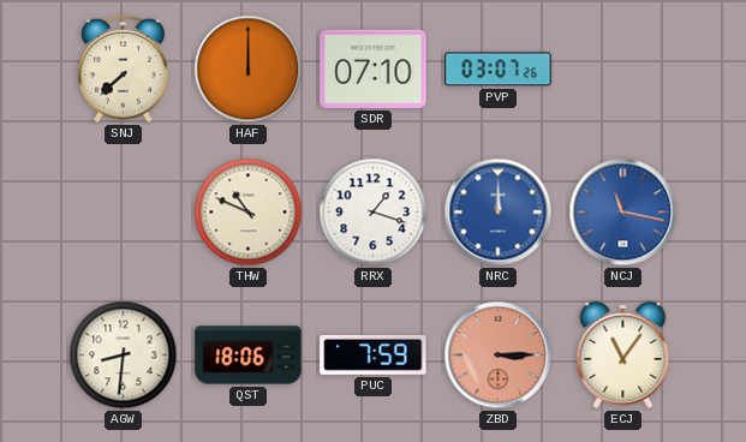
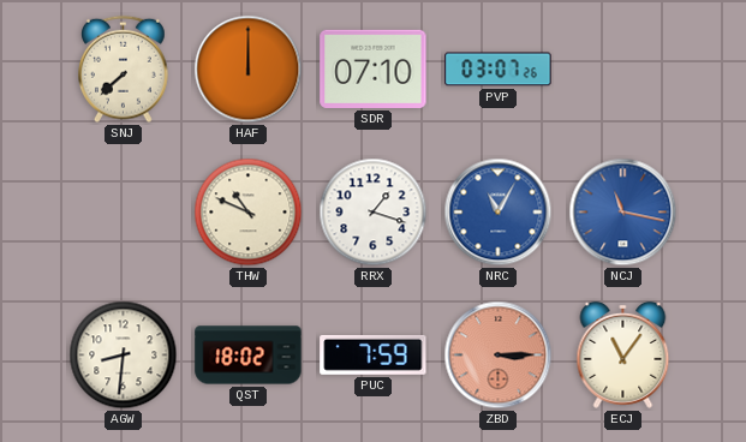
NRC: 12:00 -> 11:05 (499, 213)
QST: 18:06 -> 18:02 (249, 356)
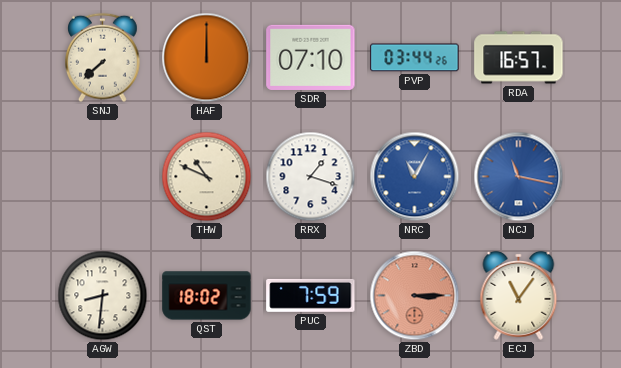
PVP: 03:07 -> 03:44 (415, 58)
RDA: none -> 16:57 (519, 58)
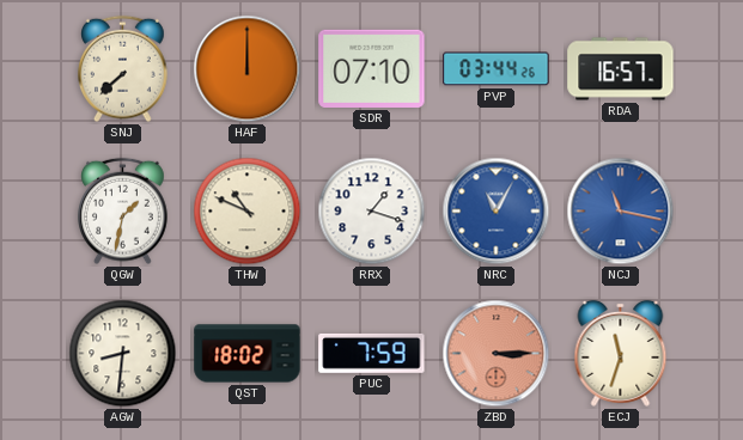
QGW: none -> 1:32 (123, 212)
ECJ: 11:06 -> 11:33 (621, 353)
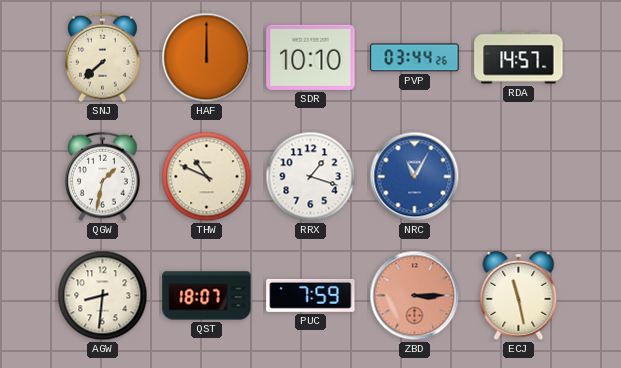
SDR: 07:10 -> 10:10 (311, 57)
RDA: 16:57 -> 14:57 (519, 58)
NCJ: 11:17 -> none (621, 212)
QST: 18:02 -> 18:07 (207, 296)
ECJ: 11:33 -> 11:28 (519, 295)
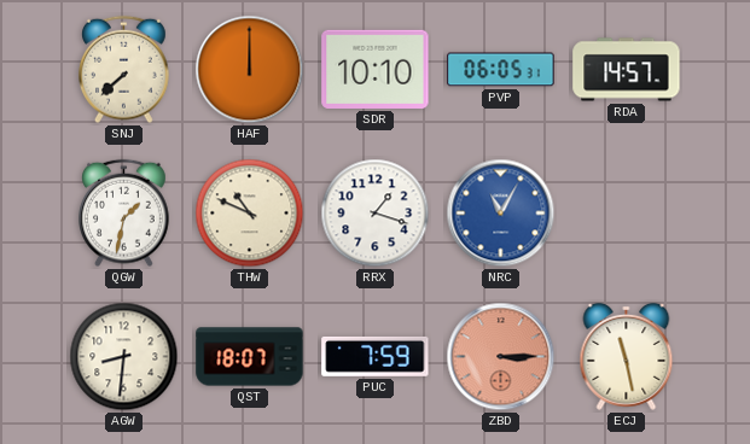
PVP: 03:44 -> 06:05 (501, 70)
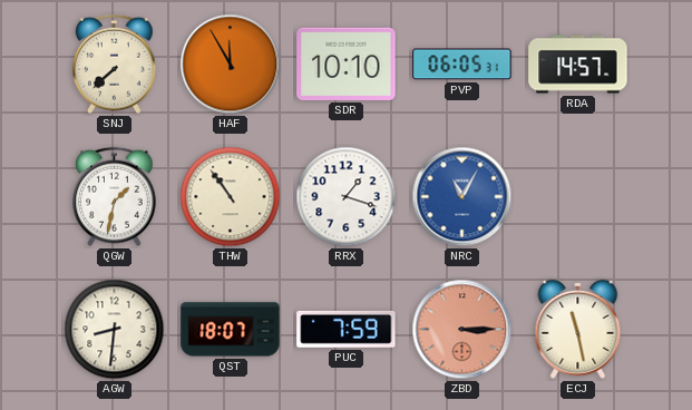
HAF: 12:00 -> 11:55 (231, 65)
THW: 10:49 -> 10:54 (231, 197)
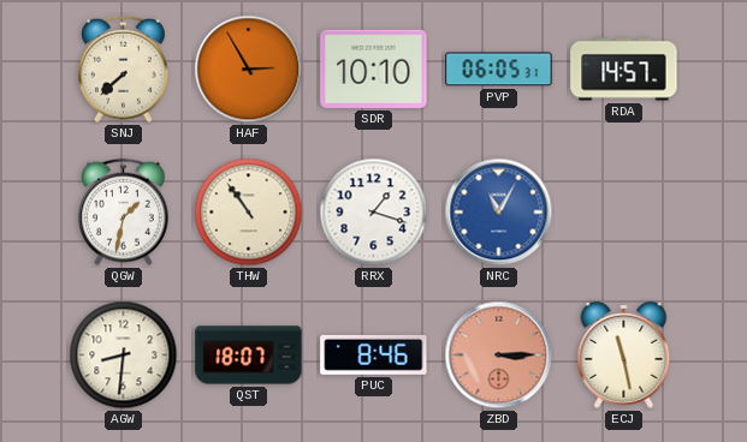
HAF: 11:55 -> 2:55 (249, 70)
PUC: 7:59 -> 8:46 (374, 354)
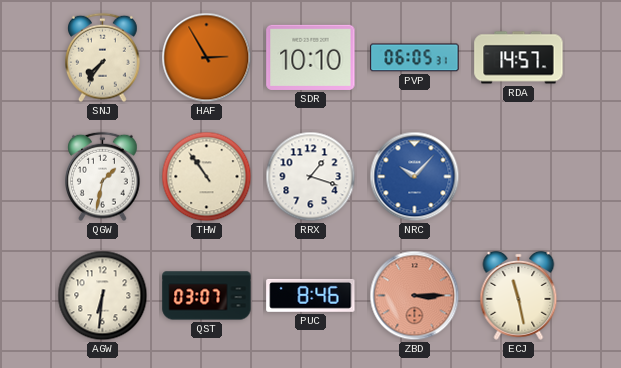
SNJ: 7:38 -> 7:36 (103, 58)
NRC: 11:05 -> 10:07 (415, 177)
AGW: 8:31 -> 6:31 (103, 296)
QST: 18:07 -> 03:07 (207, 296)
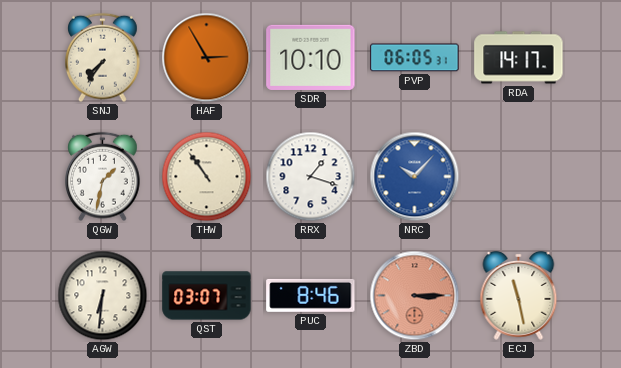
RDA: 14:57 -> 14:17 (519, 58)
